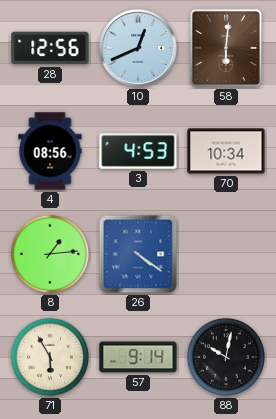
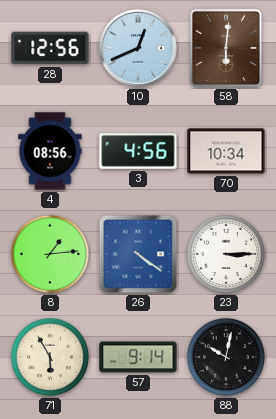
3: 4:53 -> 4:56 (138, 151)
23: none -> 3:15 (226, 254)
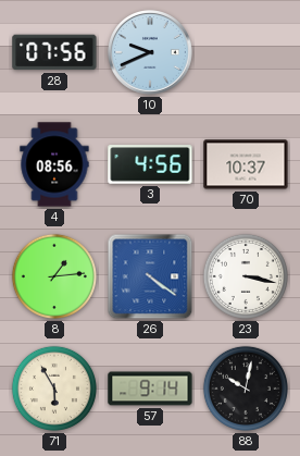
28: 12:56 -> 07:56 (54, 52)
10: 12:41 -> 9:41 (151, 53)
58: 6:01 -> none (226, 48)
70: 10:34 -> 10:37 (246, 164)
23: 3:15 -> 3:17 (246, 276)
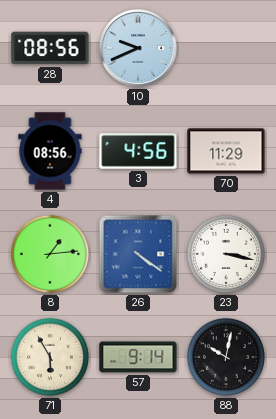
28: 07:56 -> 08:56 (50, 48)
70: 10:37 -> 11:29 (226, 151)
